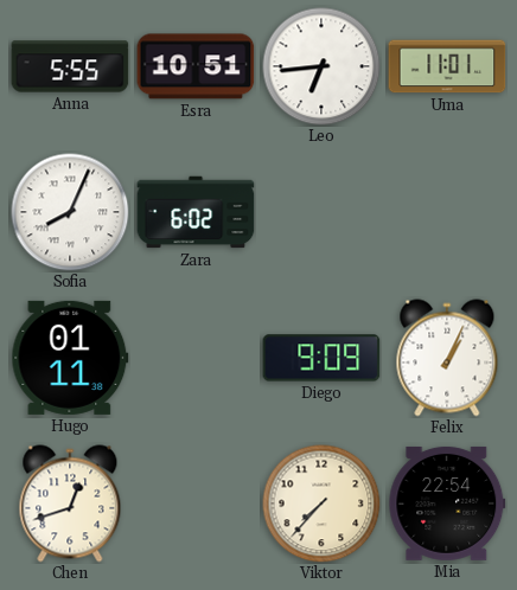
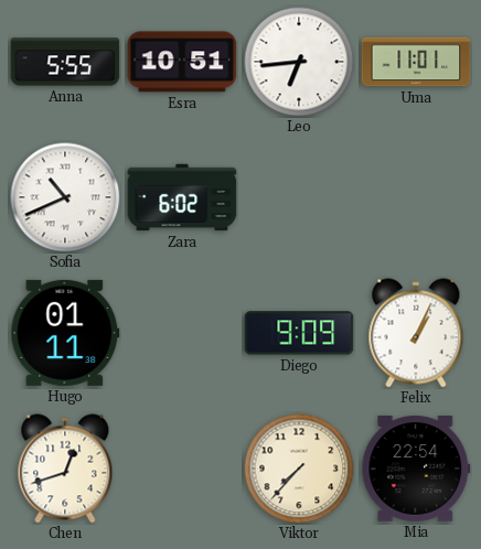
Sofia: 8:04 -> 10:41 (65, 197)
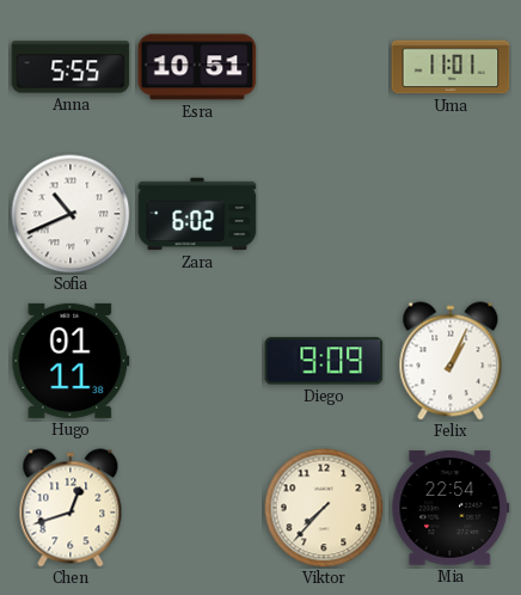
Leo: 6:44 -> none (299, 62)
